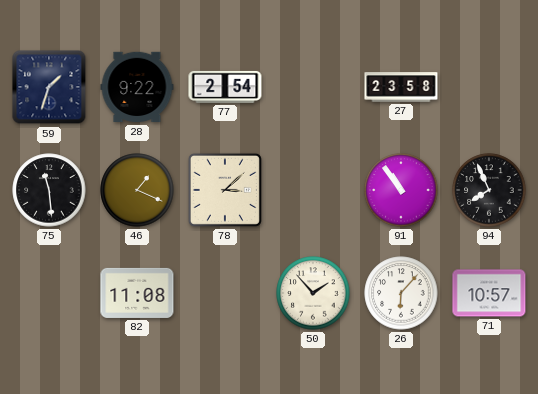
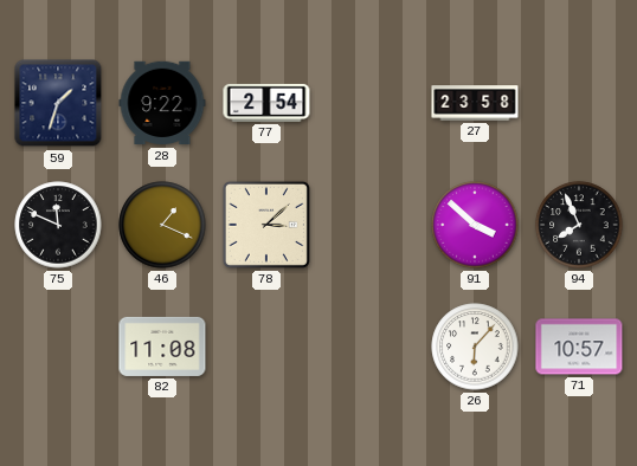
75: 11:29 -> 11:49 (58, 225)
91: 10:54 -> 3:52 (475, 225)
50: 1:53 -> none (313, 293)
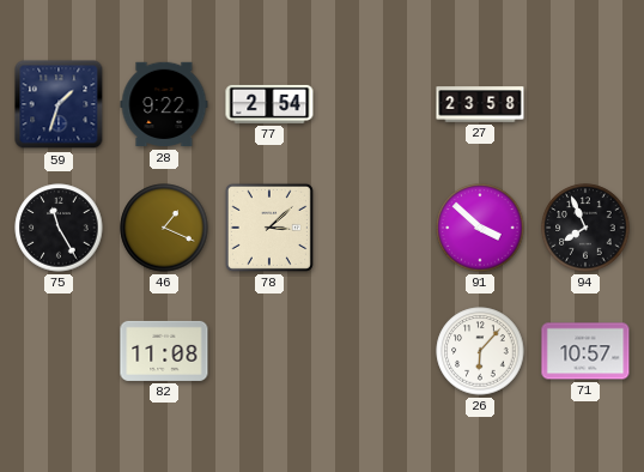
75: 11:49 -> 11:25 (59, 228)
